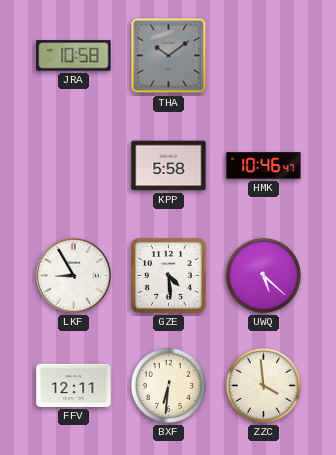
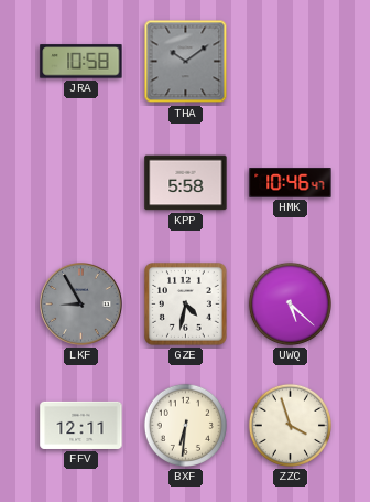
LKF dial: white -> grey (81, 305)
GZE: 4:29 -> 4:32 (185, 303)
ZZC: 3:59 -> 3:57 (290, 425)
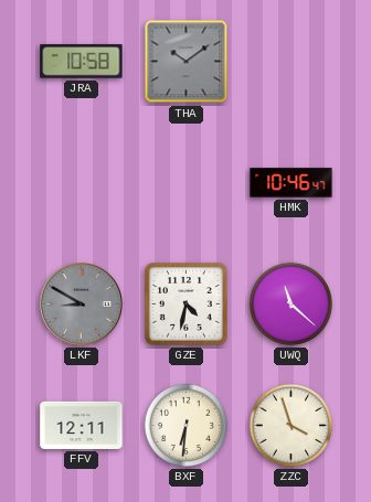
KPP: 5:58 -> none (186, 183)
LKF: 8:55 -> 8:50 (82, 305)
UWQ: 5:22 -> 11:22 (290, 303)
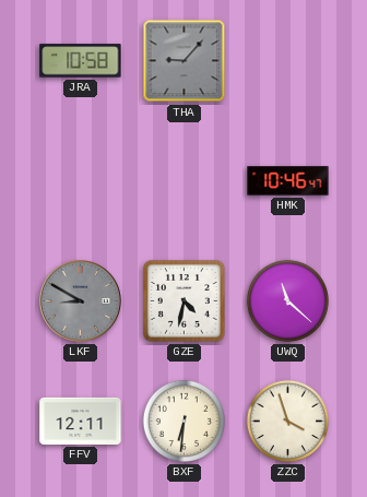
THA: 10:09 -> 9:07 (185, 61)
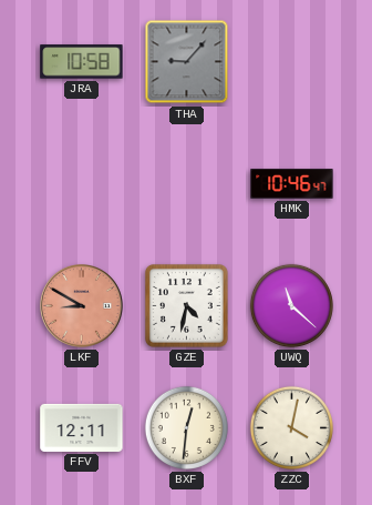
LKF dial: grey -> salmon (82, 306)
BXF: 6:31 -> 12:31 (186, 427)
ZZC: 3:57 -> 4:02 (291, 427)
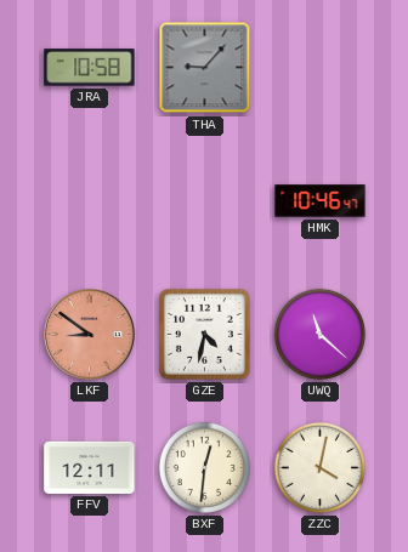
LKF: 8:50 -> 8:51 (90, 335)
